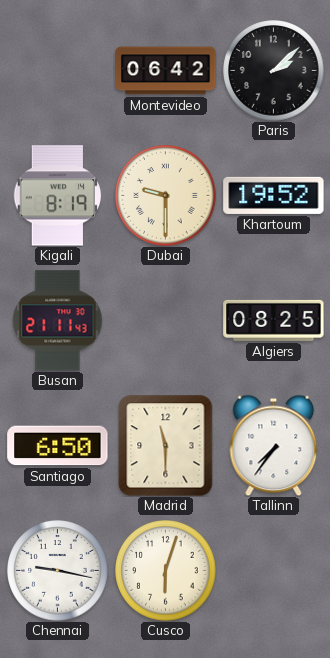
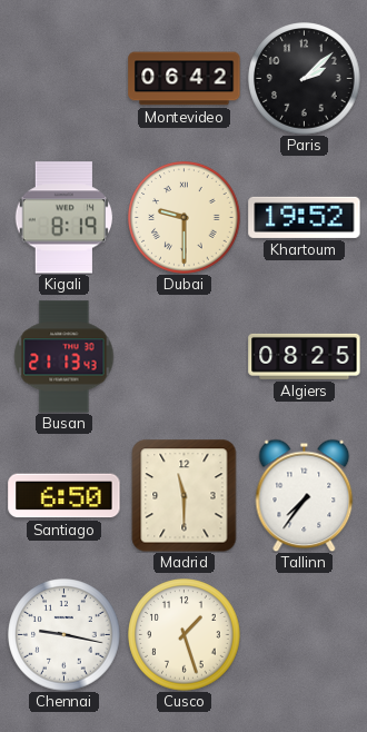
Busan: 21:11 -> 21:13 (65, 357)
Cusco: 6:03 -> 1:27 (185, 635)
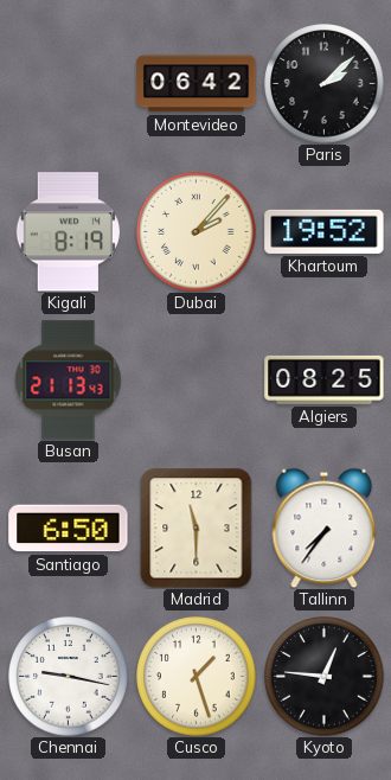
Dubai: 9:30 -> 2:07 (197, 232)
Kyoto: none -> 12:46 (325, 677)
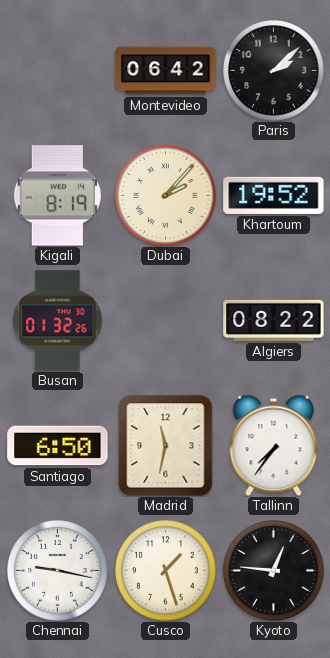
Busan: 21:13 -> 01:32 (58, 321)
Algiers: 08:25 -> 08:22 (274, 320)
Madrid: 11:30 -> 11:32 (166, 445)
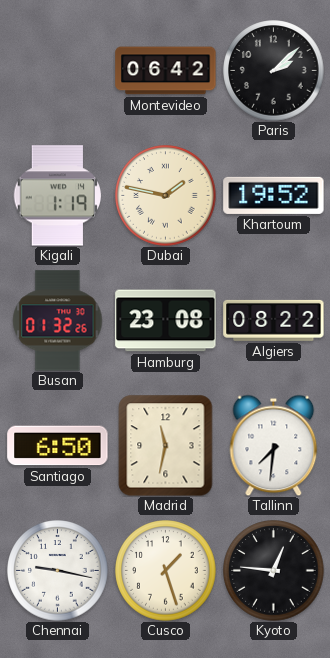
Kigali: 8:19 -> 1:19 (57, 196)
Dubai: 2:07 -> 1:47 (166, 196)
Hamburg: none -> 23:08 (166, 321)
Tallinn: 7:36 -> 7:31 (274, 445)
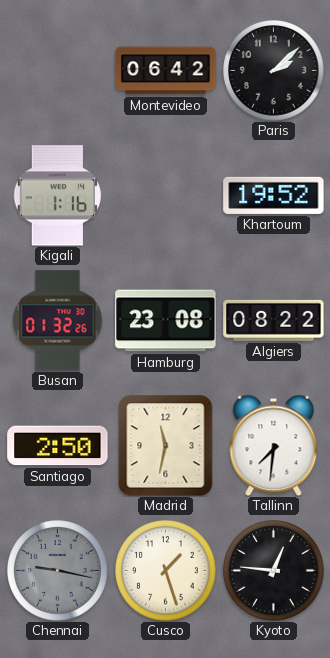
Kigali: 1:19 -> 1:16 (57, 196)
Dubai: 1:47 -> none (166, 196)
Santiago: 6:50 -> 2:50 (58, 446)
Chennai dial: white -> grey (58, 571)
